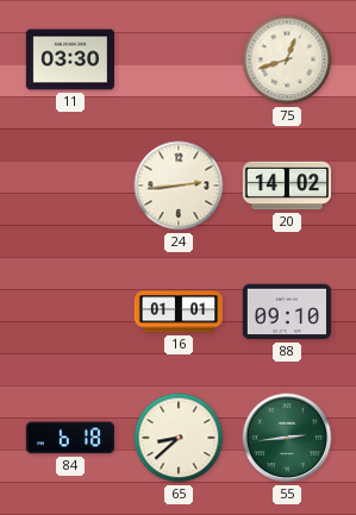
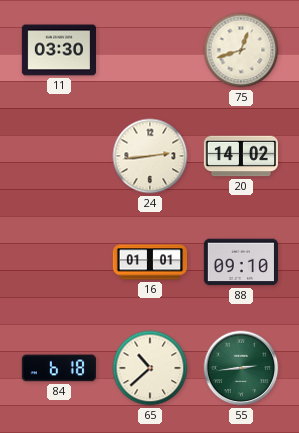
65: 8:38 -> 10:38 (150, 368)
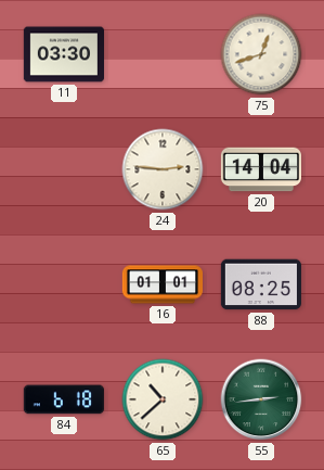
24: 2:44 -> 2:46 (163, 169)
20: 14:02 -> 14:04 (260, 169)
88: 09:10 -> 08:25 (261, 284)
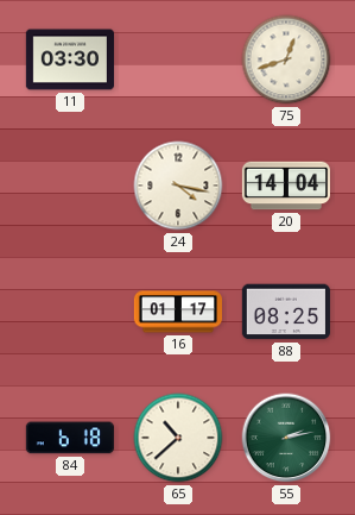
24: 2:46 -> 4:17 (178, 186)
16: 01:01 -> 01:17 (177, 312)
55: 2:44 -> 2:13 (286, 438)
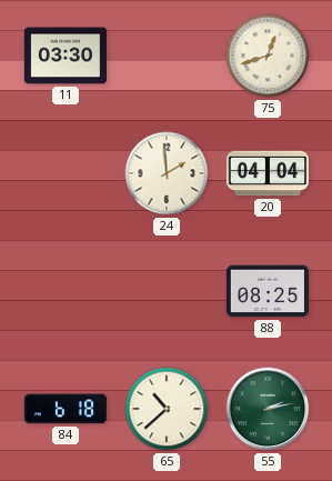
24: 4:17 -> 1:59 (167, 173)
20: 14:04 -> 04:04 (266, 173)
16: 01:17 -> none (177, 312)
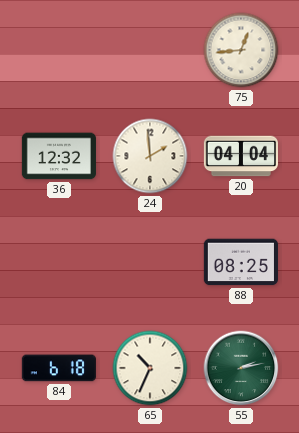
11: 03:30 -> none (64, 56)
75: 12:42 -> 12:44 (241, 50)
36: none -> 12:32 (59, 156)
65: 10:38 -> 10:34 (150, 368)
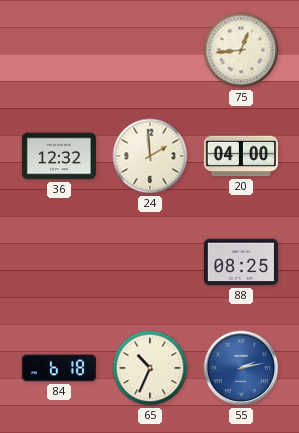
20: 04:04 -> 04:00 (240, 156)
55 dial: green -> blue (241, 368)
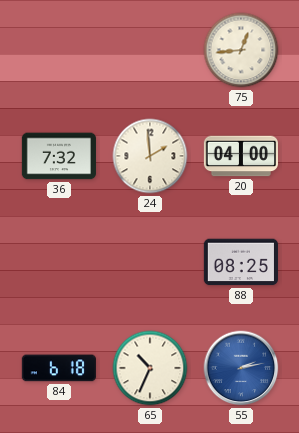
36: 12:32 -> 7:32 (59, 156)
